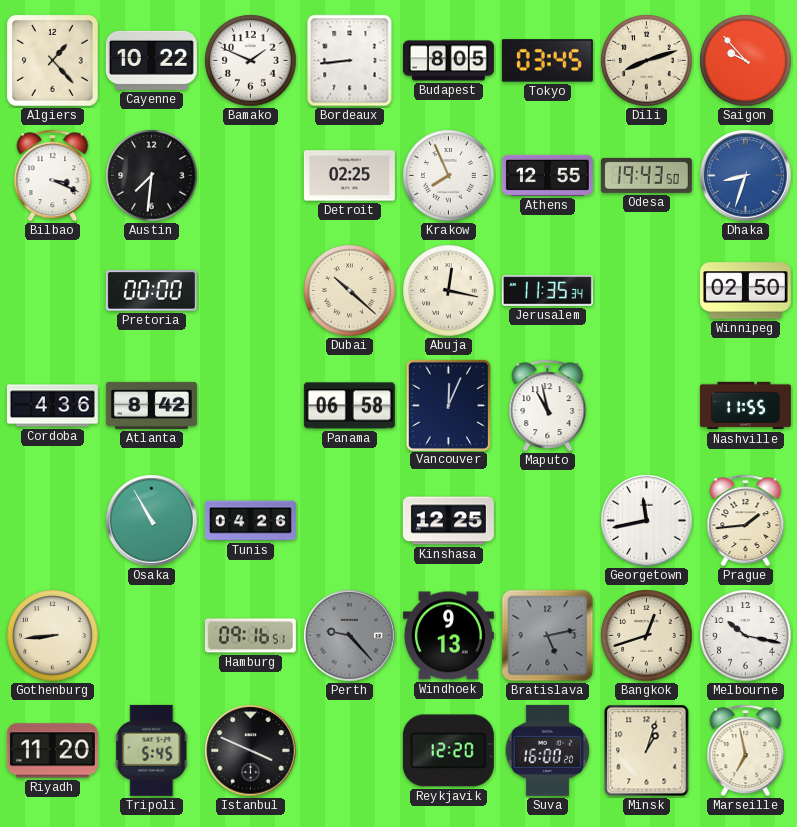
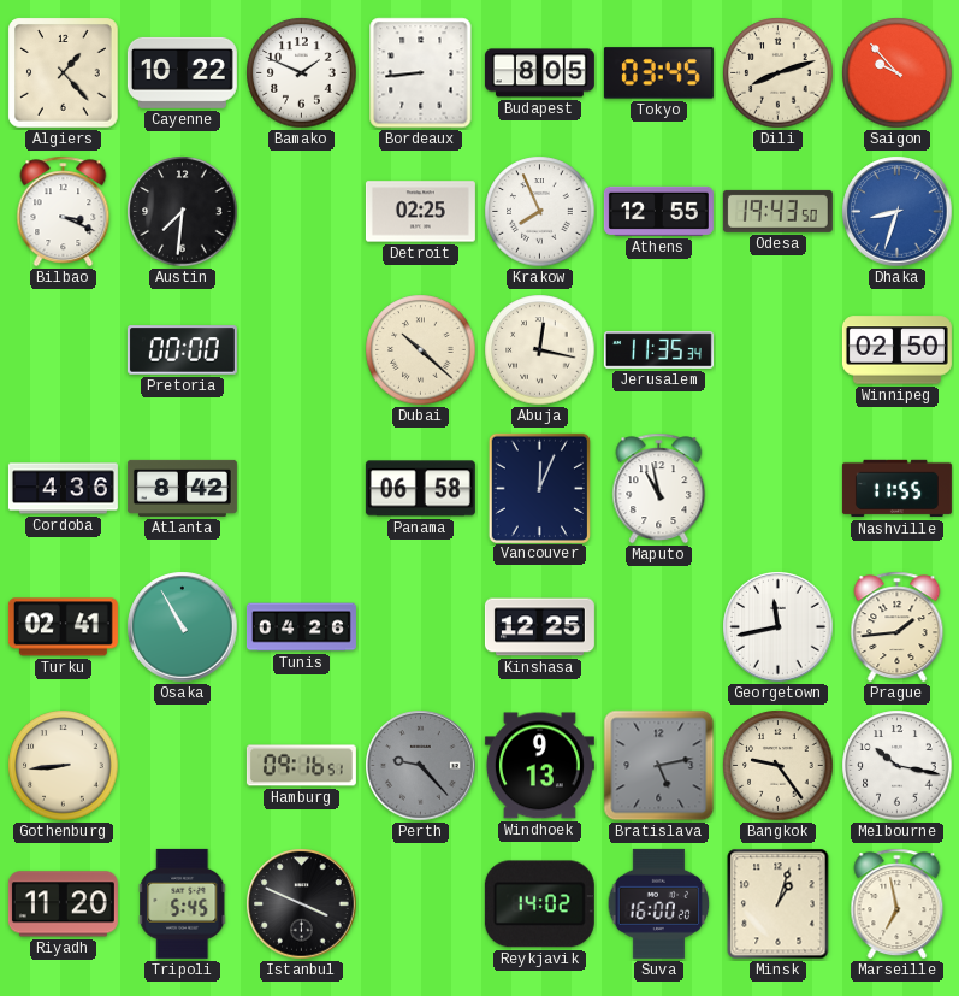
Turku: none -> 02:41 (63, 627)
Bangkok: 12:42 -> 9:24 (779, 766)
Reykjavik: 12:20 -> 14:02 (539, 904)
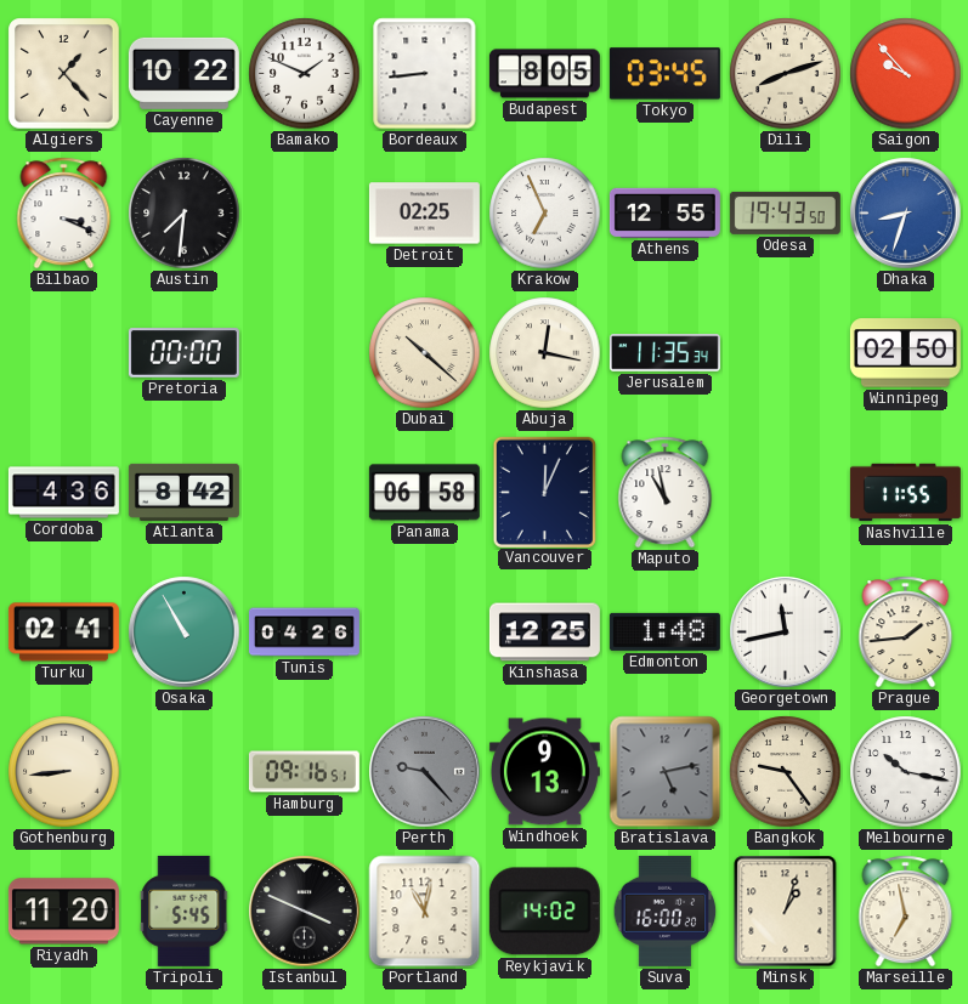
Krakow: 7:56 -> 6:56 (545, 214)
Edmonton: none -> 1:48 (664, 631)
Portland: none -> 11:02 (425, 912)
